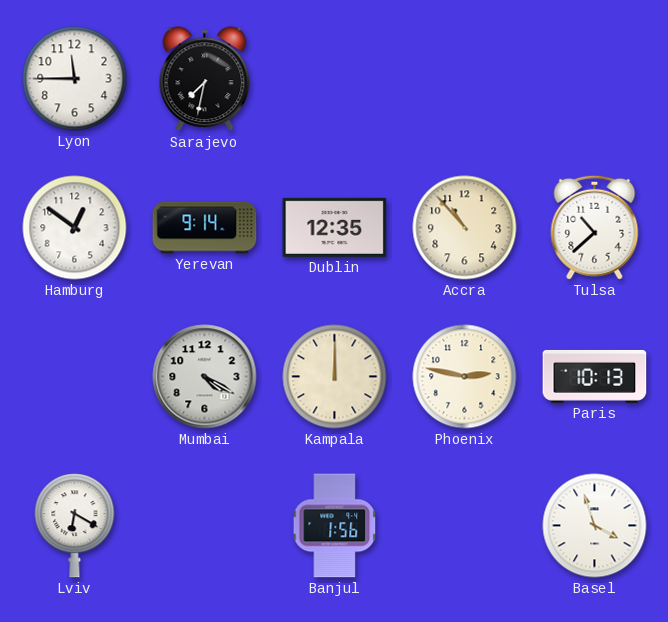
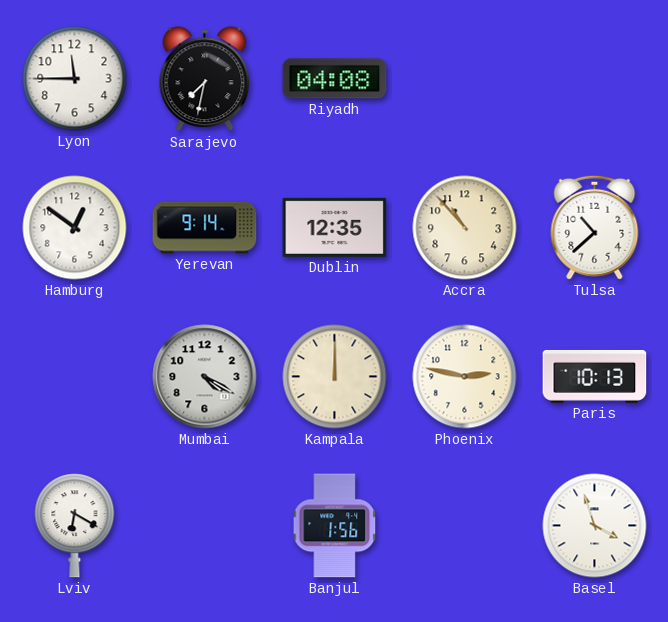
Riyadh: none -> 04:08 (335, 79)
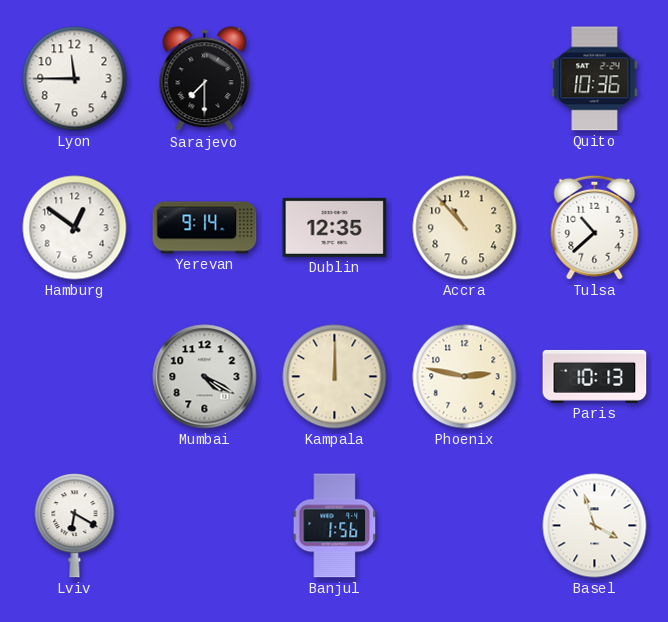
Sarajevo: 7:32 -> 7:30 (205, 79)
Riyadh: 04:08 -> none (335, 79)
Quito: none -> 10:36 (595, 79)
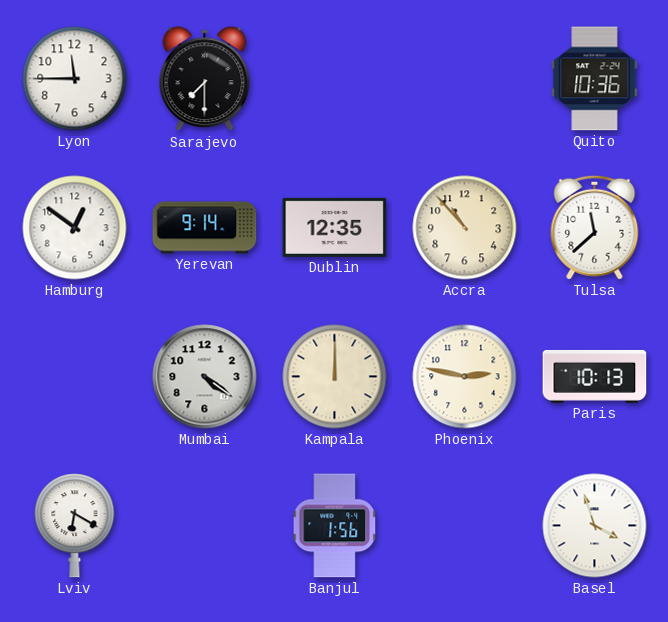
Tulsa: 10:38 -> 11:38 (595, 227)
Mumbai: 4:20 -> 4:21 (205, 377)
